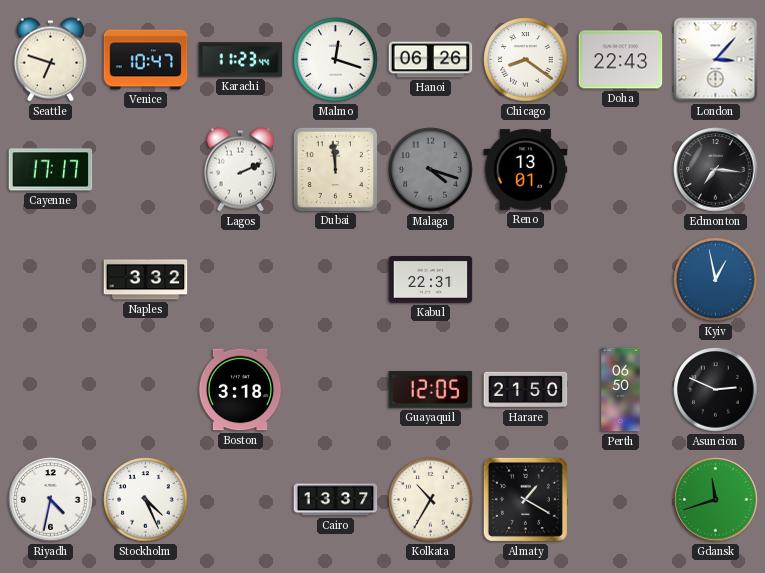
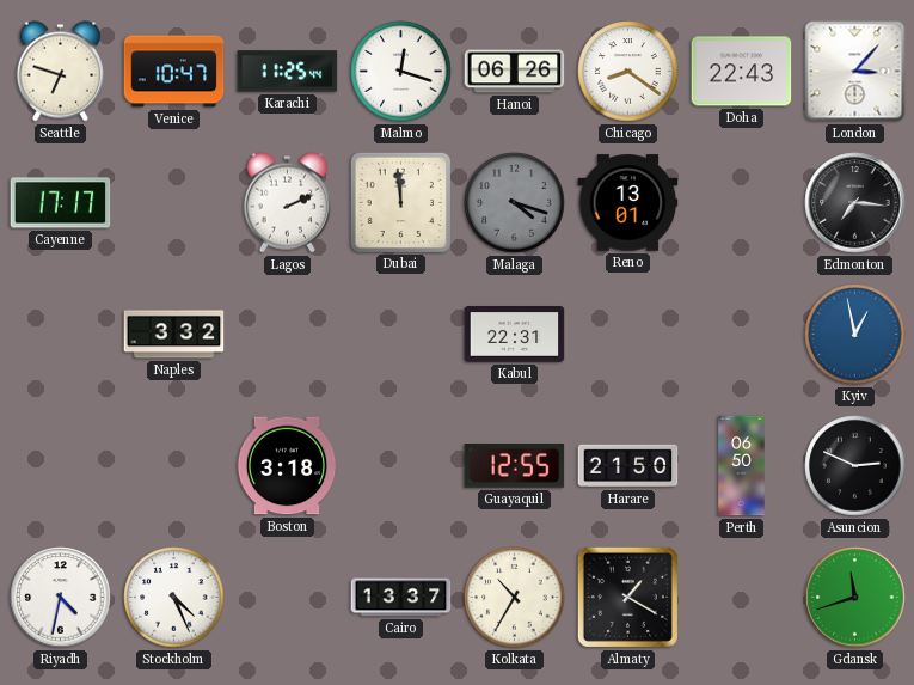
Karachi: 11:23 -> 11:25 (288, 72)
Guayaquil: 12:05 -> 12:55 (515, 466)
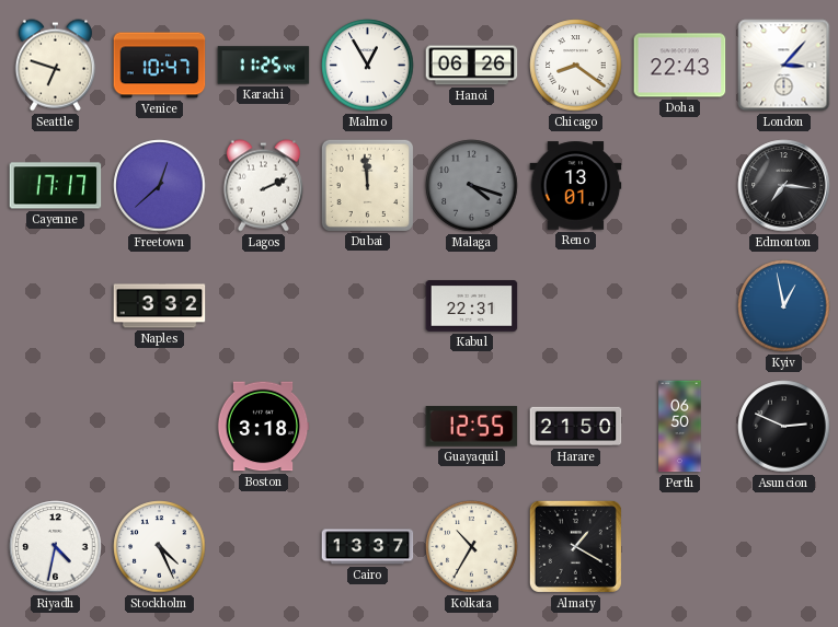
Malmo: 12:18 -> 12:55 (368, 66)
Freetown: none -> 12:38 (160, 186)
Gdansk: 11:42 -> none (855, 598)
